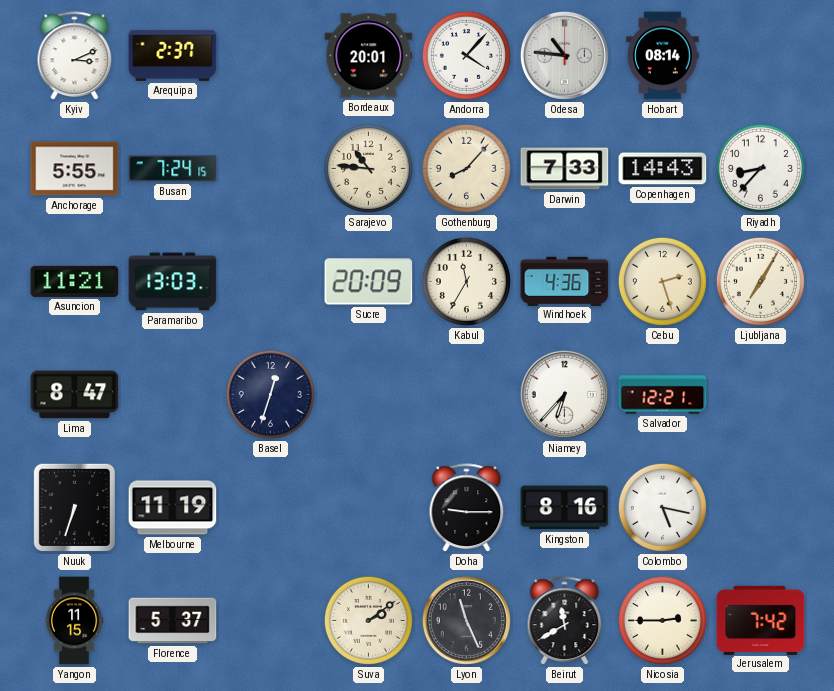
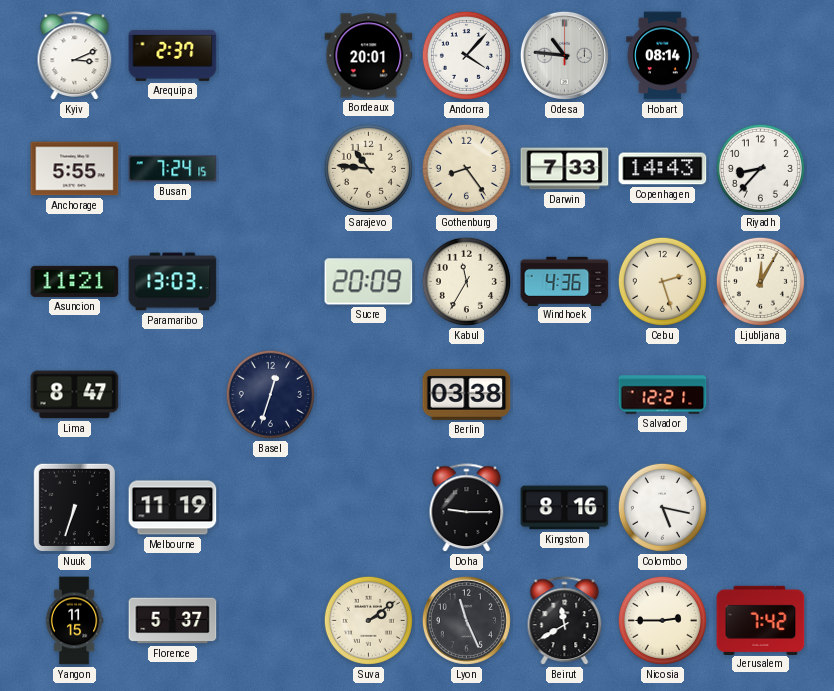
Gothenburg: 8:07 -> 8:24 (466, 168)
Ljubljana: 7:05 -> 12:05 (760, 281)
Berlin: none -> 03:38 (467, 394)
Niamey: 6:37 -> none (564, 394)
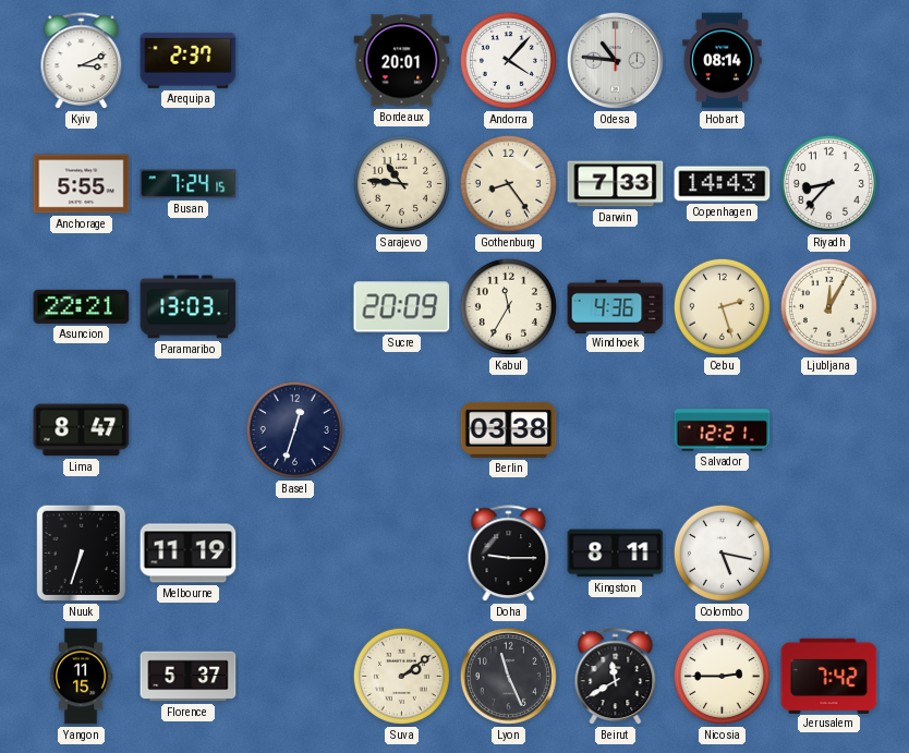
Asuncion: 11:21 -> 22:21 (82, 306)
Kingston: 8:16 -> 8:11 (616, 554)
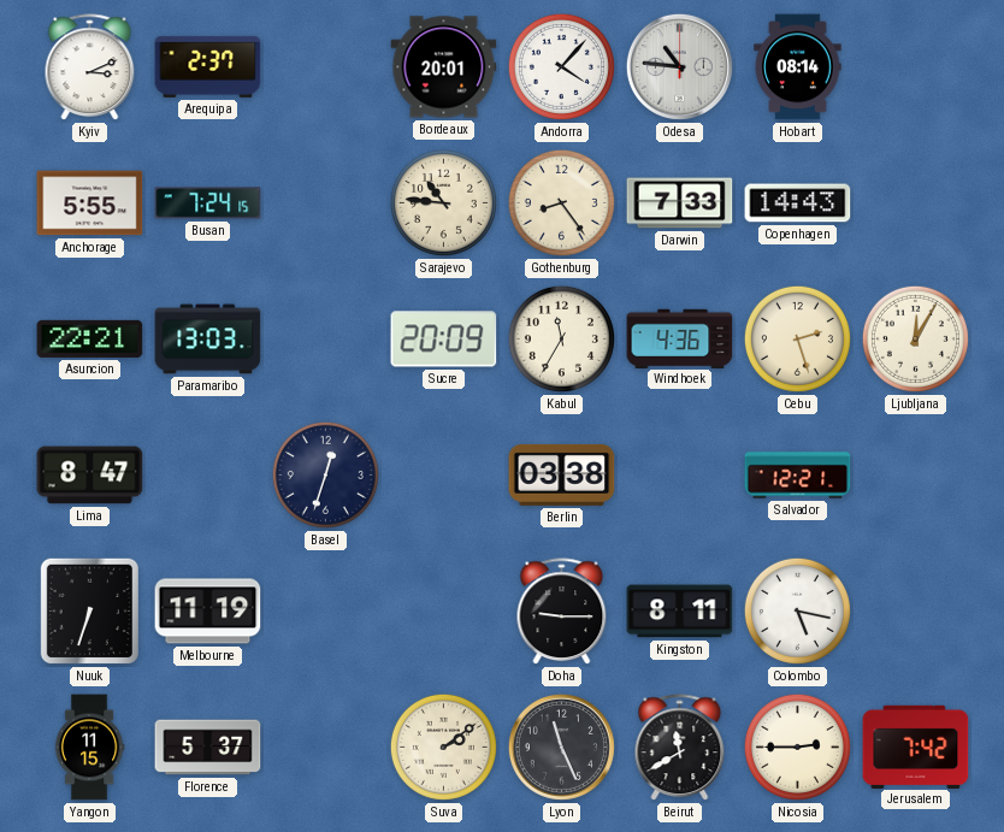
Riyadh: 8:37 -> none (828, 183)
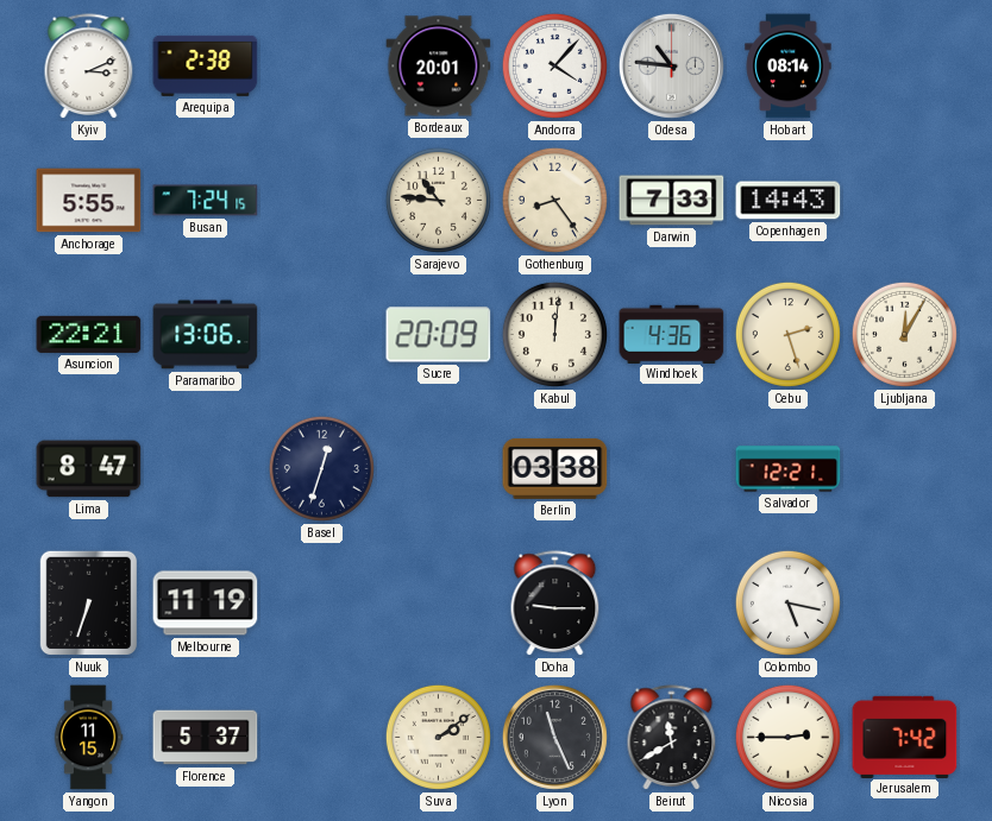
Arequipa: 2:37 -> 2:38 (206, 65)
Paramaribo: 13:03 -> 13:06 (206, 335)
Kabul: 11:35 -> 12:01 (554, 334)
Kingston: 8:11 -> none (680, 612)
